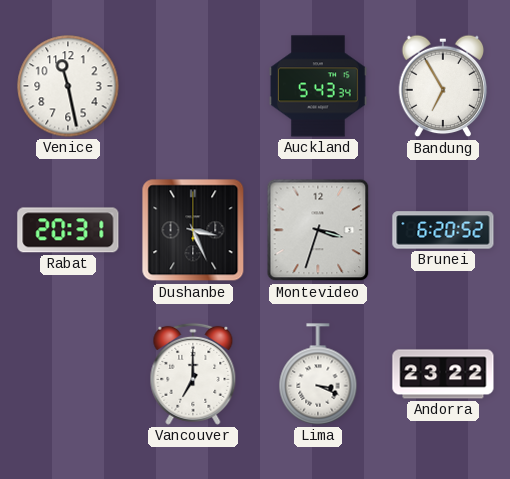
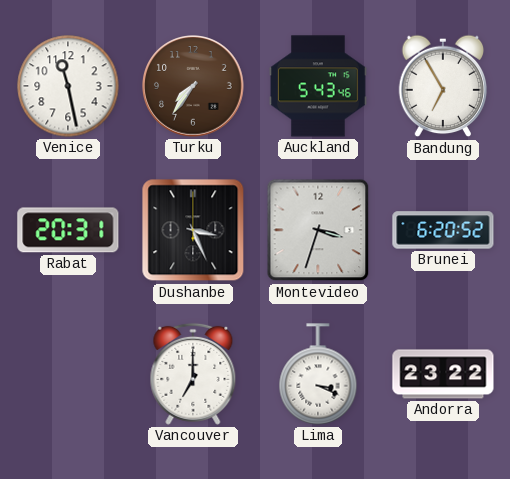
Turku: none -> 7:36 (194, 87)
Auckland: 5:43:34 -> 5:43:46 (319, 86)
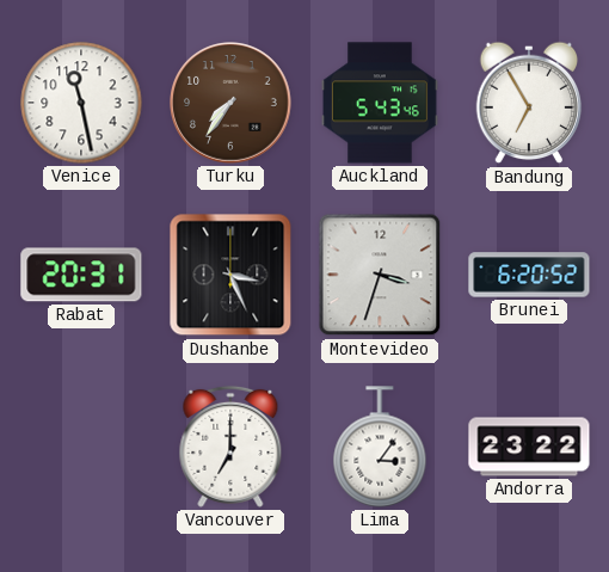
Lima: 3:19 -> 3:06 (380, 447)
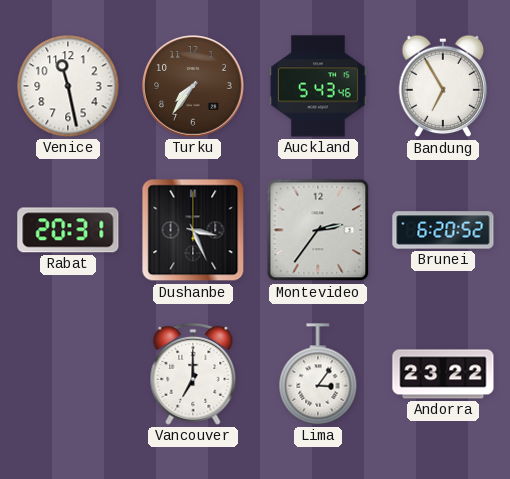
Montevideo: 3:33 -> 2:36 (318, 230)
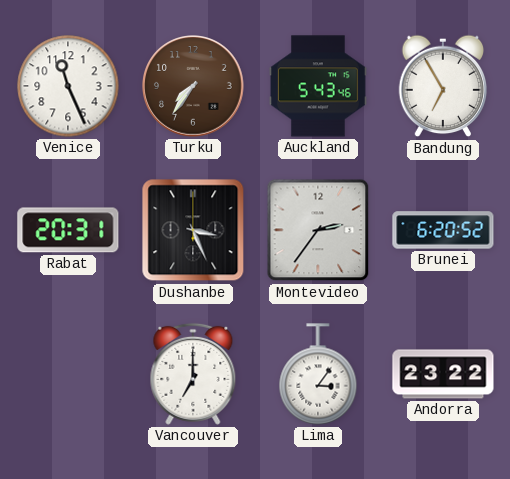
Venice: 11:28 -> 11:26 (68, 86)
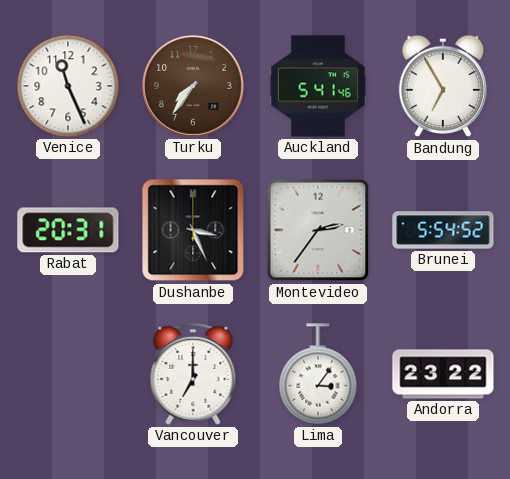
Auckland: 5:43 -> 5:41 (319, 86)
Brunei: 6:20 -> 5:54 (443, 230)
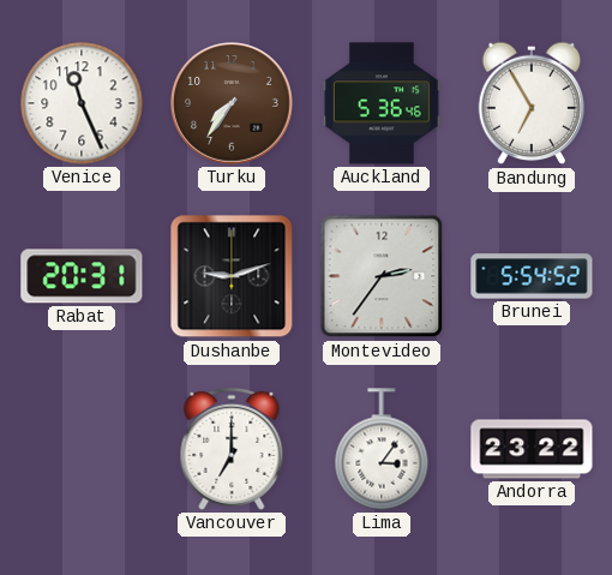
Auckland: 5:41 -> 5:36 (383, 103)
Dushanbe: 3:26 -> 9:12 (232, 276)
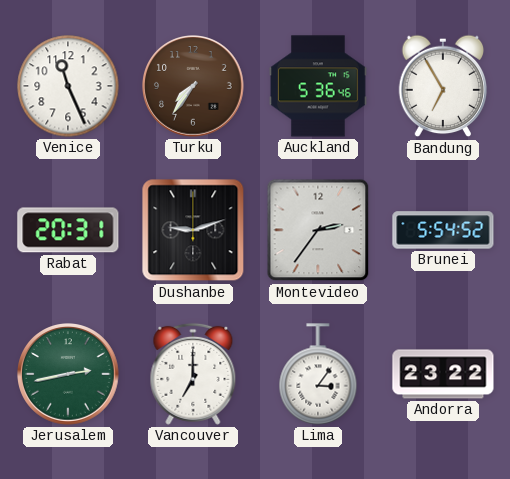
Jerusalem: none -> 2:43 (69, 375)
